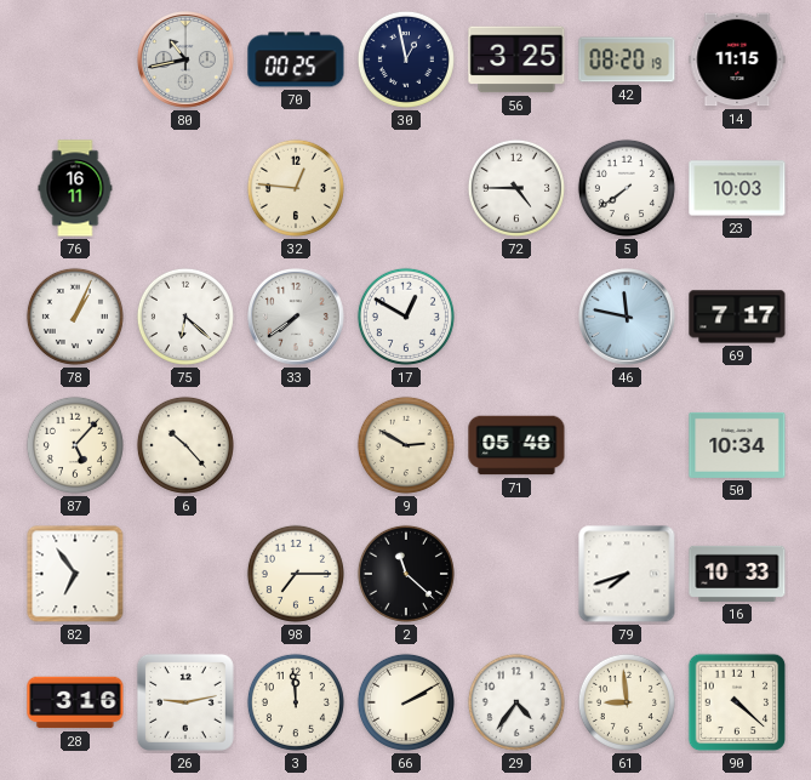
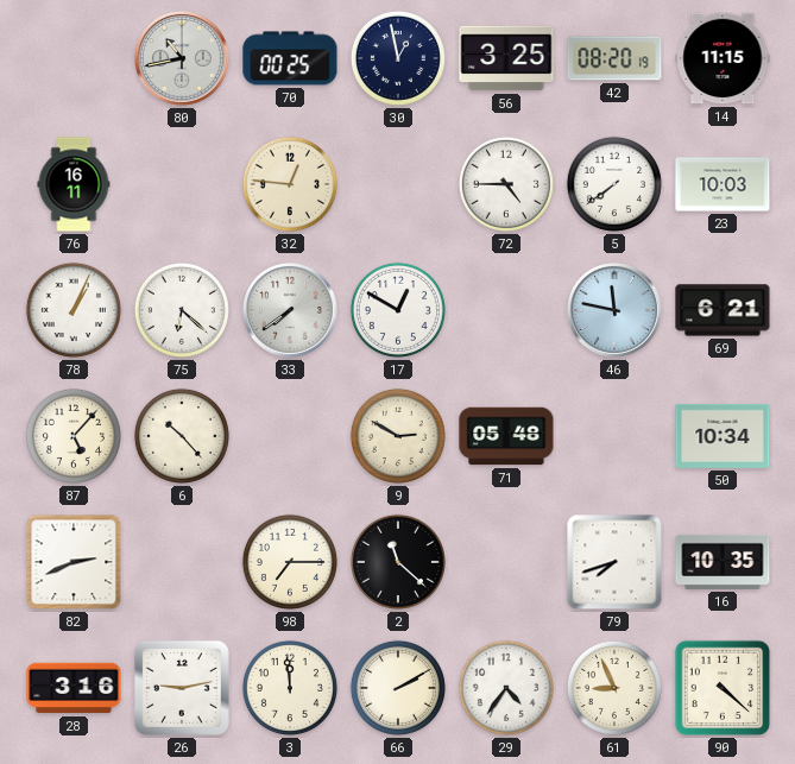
69: 7:17 -> 6:21 (723, 310)
82: 6:54 -> 2:41 (74, 562)
16: 10:33 -> 10:35 (723, 562)
61: 8:59 -> 8:56 (614, 688)
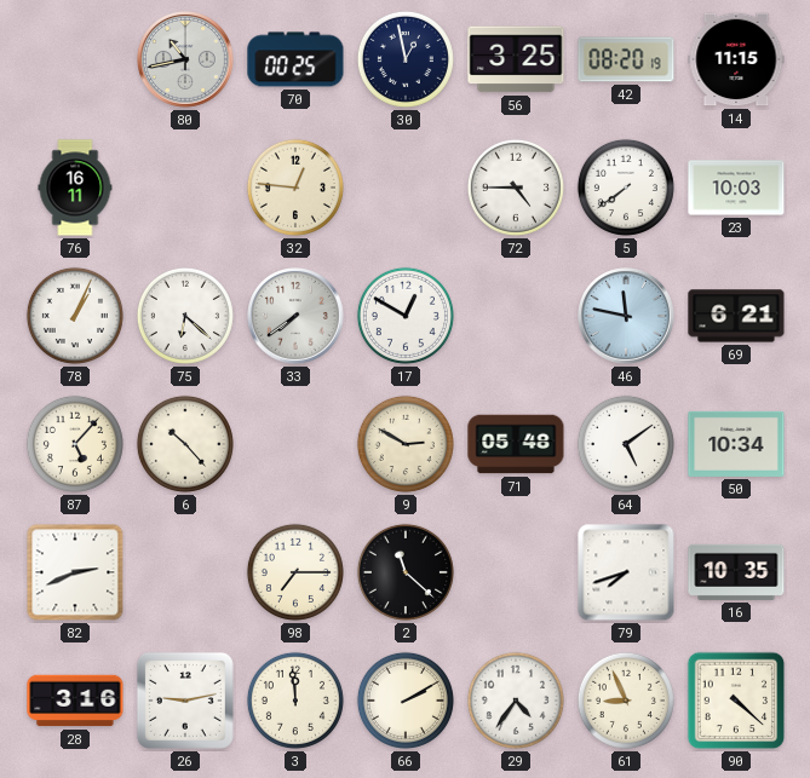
64: none -> 5:09 (626, 444)
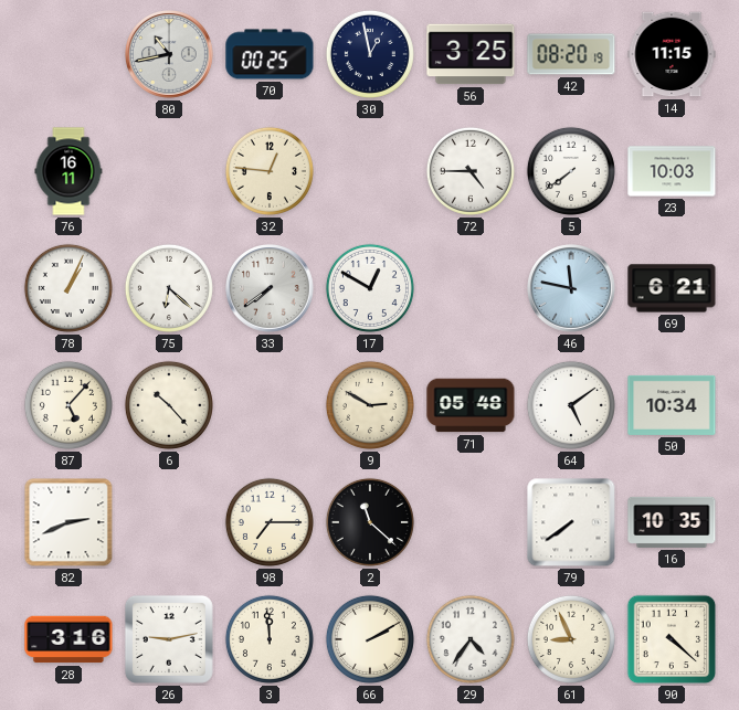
79: 7:42 -> 7:39 (571, 522)
